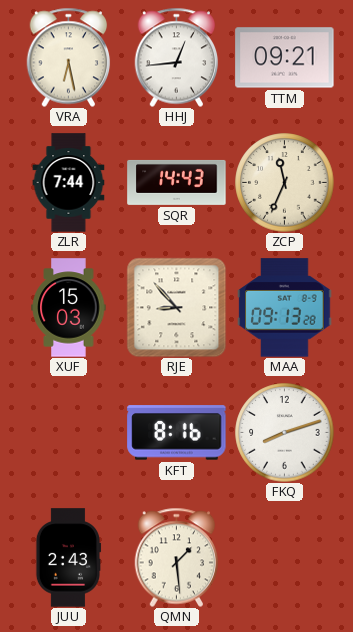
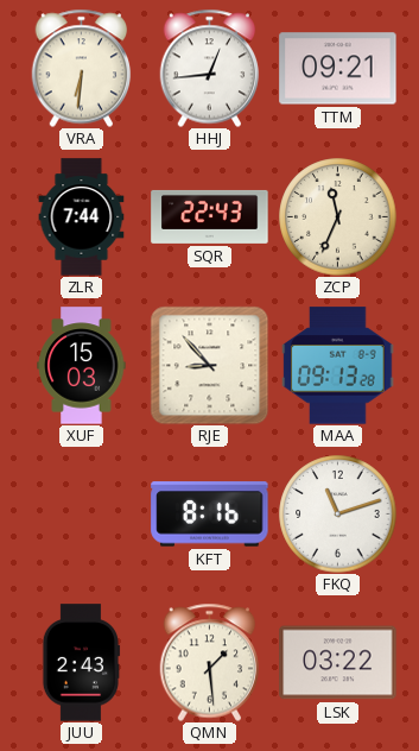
VRA: 6:28 -> 6:31 (82, 68)
SQR: 14:43 -> 22:43 (210, 216)
FKQ: 8:12 -> 11:12 (338, 515)
LSK: none -> 03:22 (338, 663)
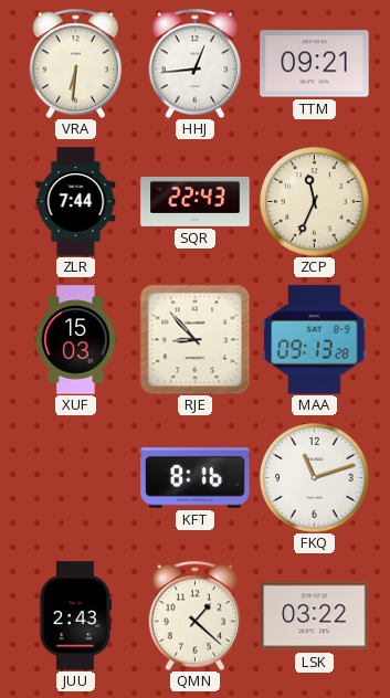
QMN: 1:29 -> 1:22 (196, 615)
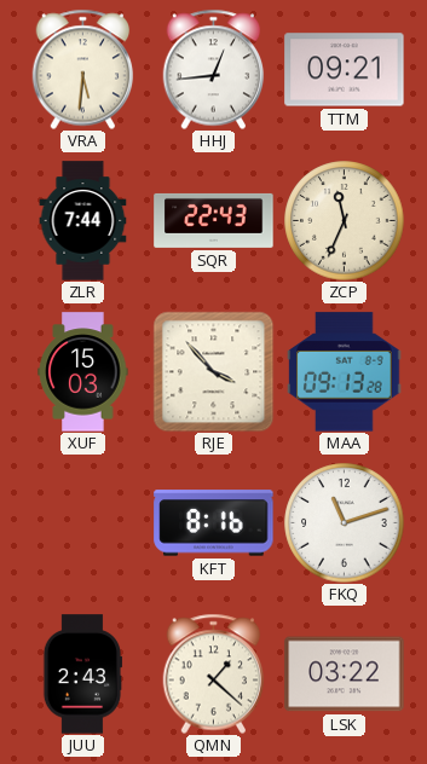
VRA: 6:31 -> 5:31 (83, 69)
RJE: 8:53 -> 3:53 (213, 371)
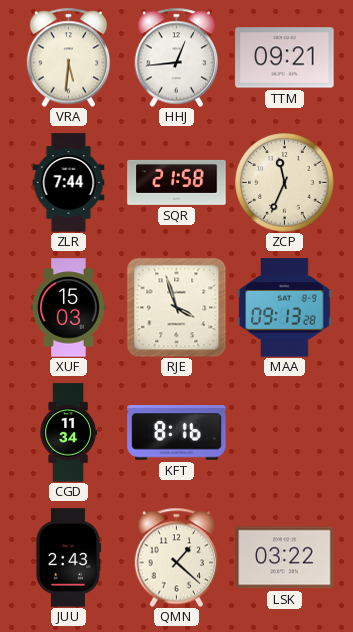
SQR: 22:43 -> 21:58 (177, 182)
RJE: 3:53 -> 3:57 (176, 307)
CGD: none -> 11:34 (68, 433)
FKQ: 11:12 -> none (345, 523)
